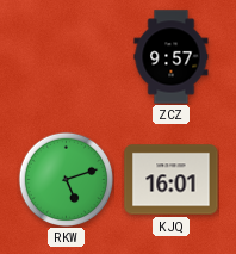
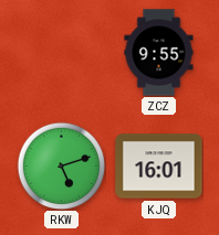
ZCZ: 9:57 -> 9:55 (159, 53)
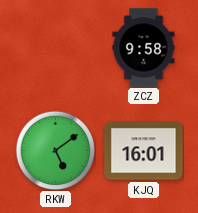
ZCZ: 9:55 -> 9:58 (144, 48)
RKW: 5:12 -> 5:09 (55, 150)
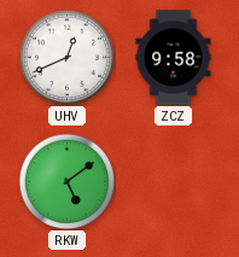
UHV: none -> 12:41 (66, 57)
KJQ: 16:01 -> none (144, 151)
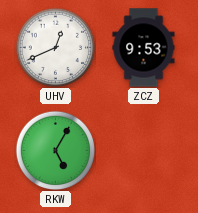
ZCZ: 9:58 -> 9:53 (144, 48)
RKW: 5:09 -> 5:05 (55, 150)
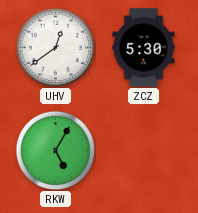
UHV: 12:41 -> 12:39 (55, 47)
ZCZ: 9:53 -> 5:30 (144, 48)
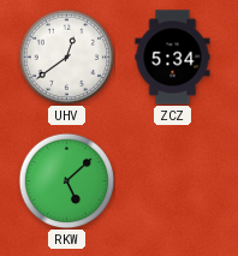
ZCZ: 5:30 -> 5:34 (173, 58)
RKW: 5:05 -> 5:08 (66, 180)
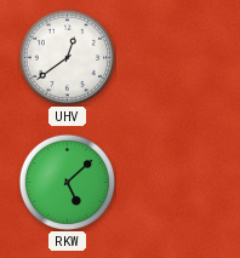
ZCZ: 5:34 -> none (173, 58)
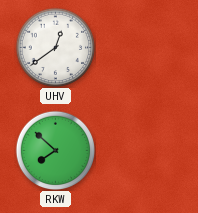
RKW: 5:08 -> 7:52 (55, 150)
